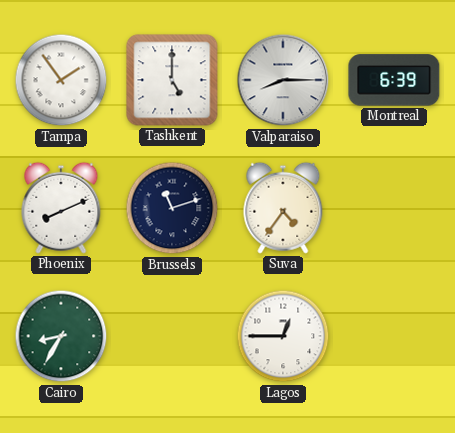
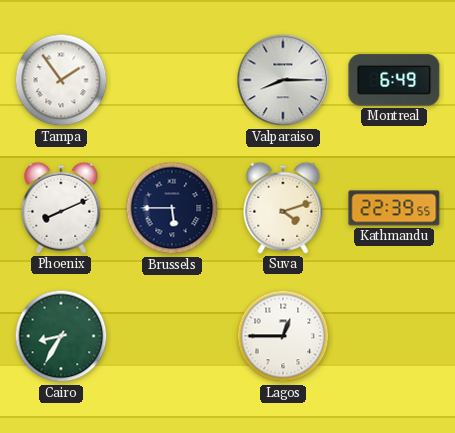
Tashkent: 5:00 -> none (172, 80)
Montreal: 6:39 -> 6:49 (394, 80)
Brussels: 11:12 -> 5:45 (172, 208)
Suva: 4:36 -> 4:12 (283, 208)
Kathmandu: none -> 22:39 (394, 208)
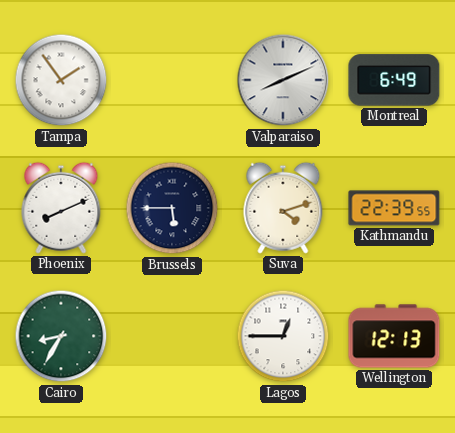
Valparaiso: 8:15 -> 8:11 (283, 80)
Wellington: none -> 12:13 (394, 336)
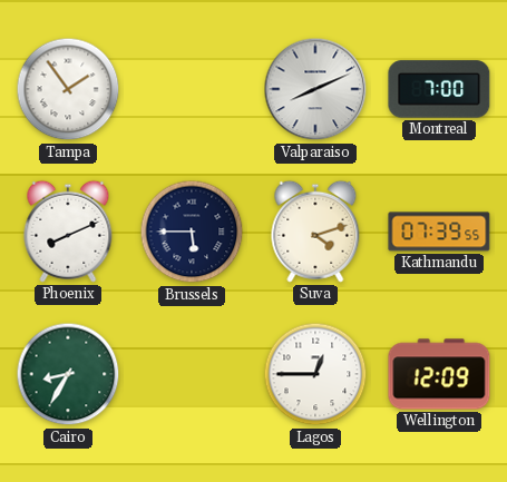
Montreal: 6:49 -> 7:00 (439, 89)
Kathmandu: 22:39 -> 07:39 (439, 232)
Wellington: 12:13 -> 12:09 (439, 374)
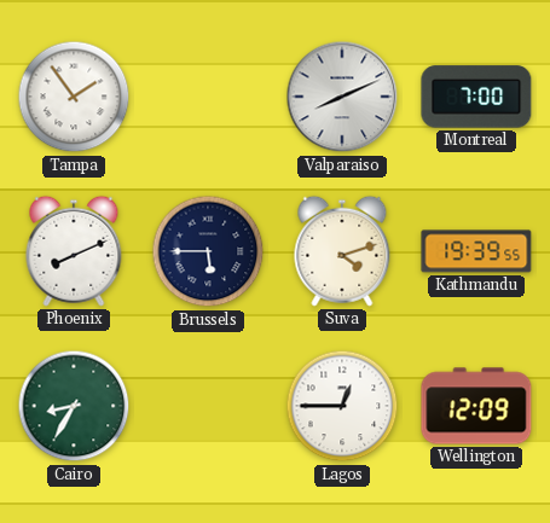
Kathmandu: 07:39 -> 19:39 (476, 251)
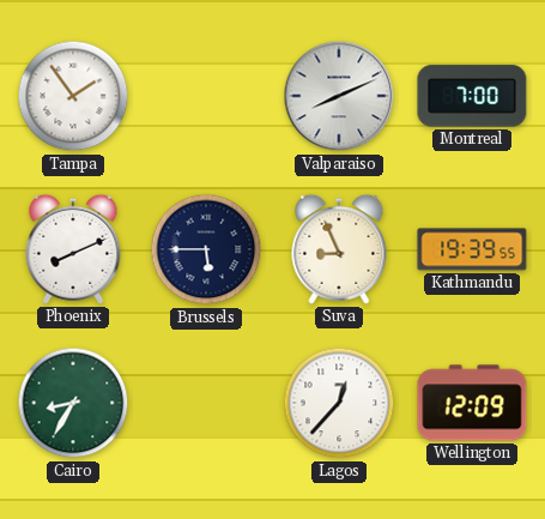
Suva: 4:12 -> 8:56 (339, 249)
Lagos: 12:45 -> 12:37 (339, 403)
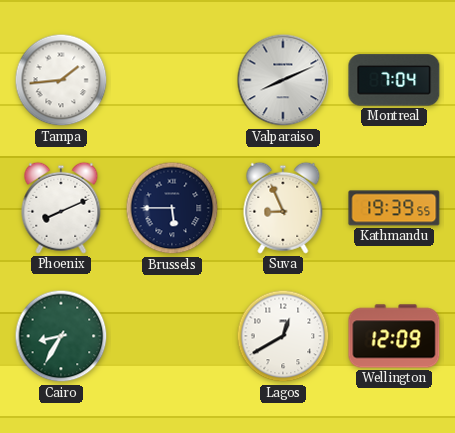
Tampa: 1:54 -> 1:44 (61, 80)
Montreal: 7:00 -> 7:04 (394, 80)
Lagos: 12:37 -> 12:40 (283, 336)
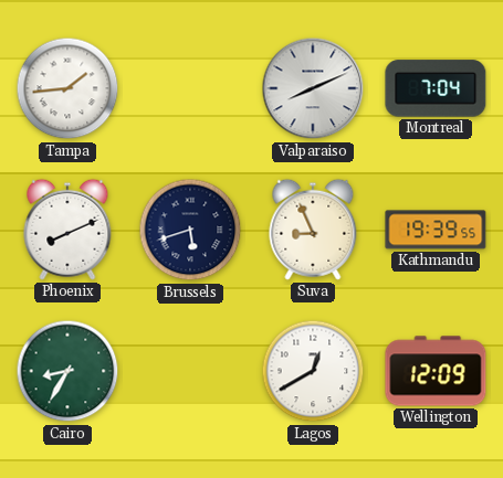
Brussels: 5:45 -> 5:42 (190, 230)
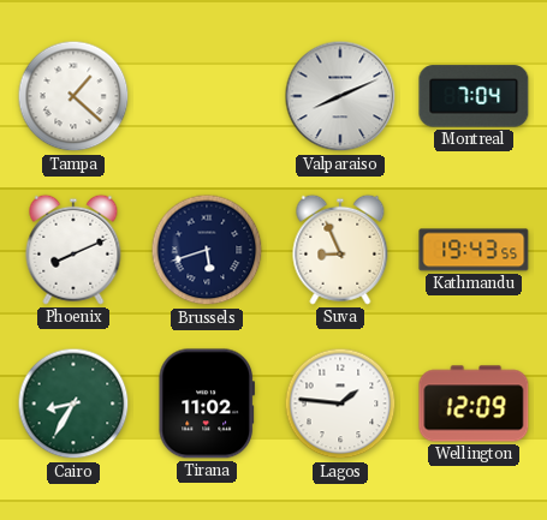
Tampa: 1:44 -> 1:22 (73, 96)
Kathmandu: 19:39 -> 19:43 (474, 250)
Tirana: none -> 11:02 (206, 404)
Lagos: 12:40 -> 1:46 (340, 404)
